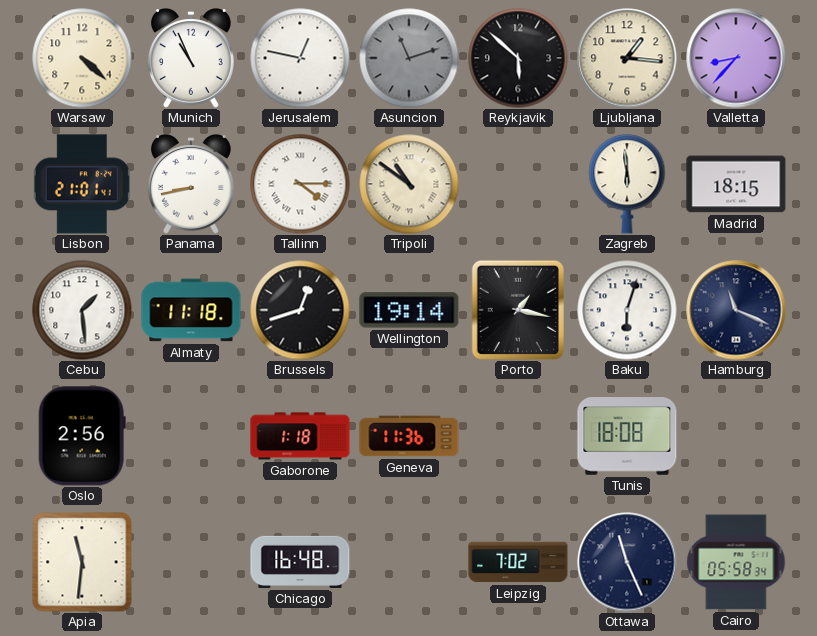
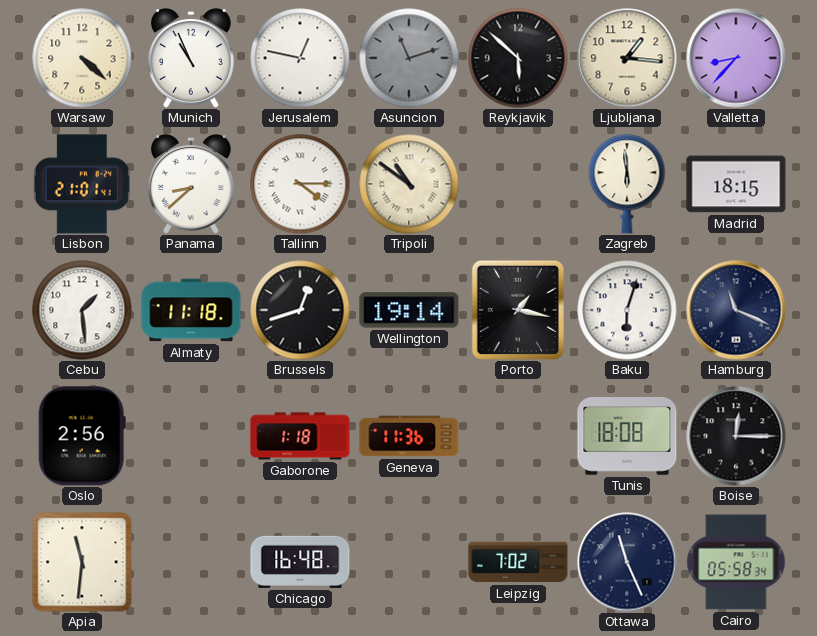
Panama: 8:43 -> 8:38 (191, 184)
Boise: none -> 12:15 (736, 436)
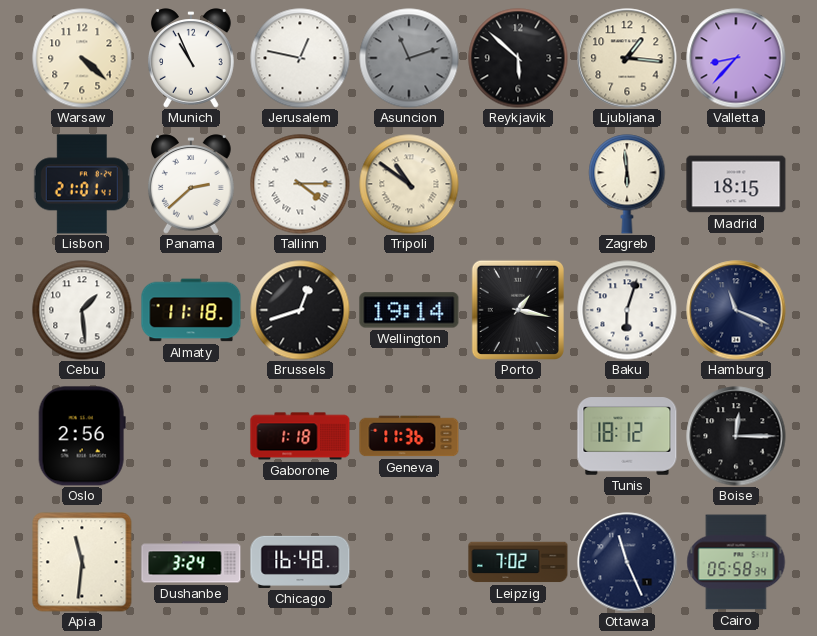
Panama: 8:38 -> 2:38 (191, 184)
Tunis: 18:08 -> 18:12 (627, 436)
Dushanbe: none -> 3:24 (191, 562)
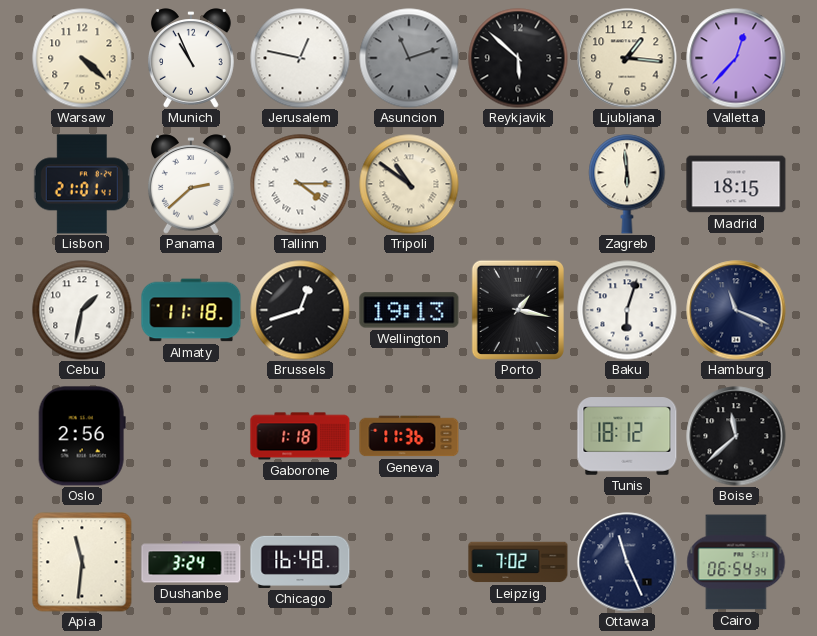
Valletta: 8:37 -> 12:37 (736, 58)
Cebu: 1:29 -> 1:32 (82, 310)
Wellington: 19:14 -> 19:13 (409, 310)
Boise: 12:15 -> 11:38 (736, 436)
Cairo: 05:58 -> 06:54 (736, 562)
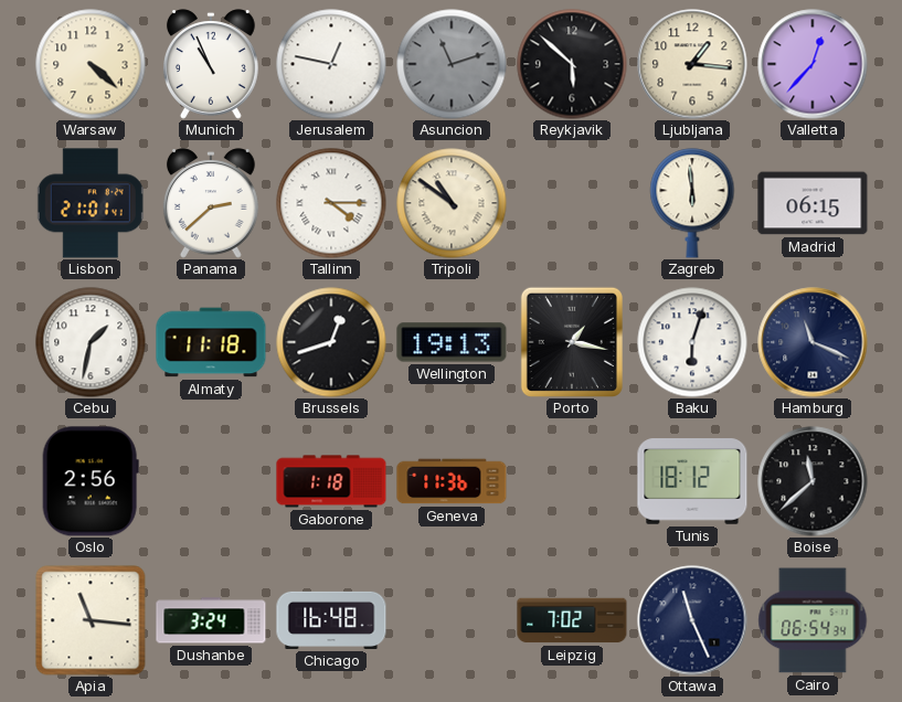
Madrid: 18:15 -> 06:15 (813, 203)
Apia: 11:31 -> 11:16 (91, 620)
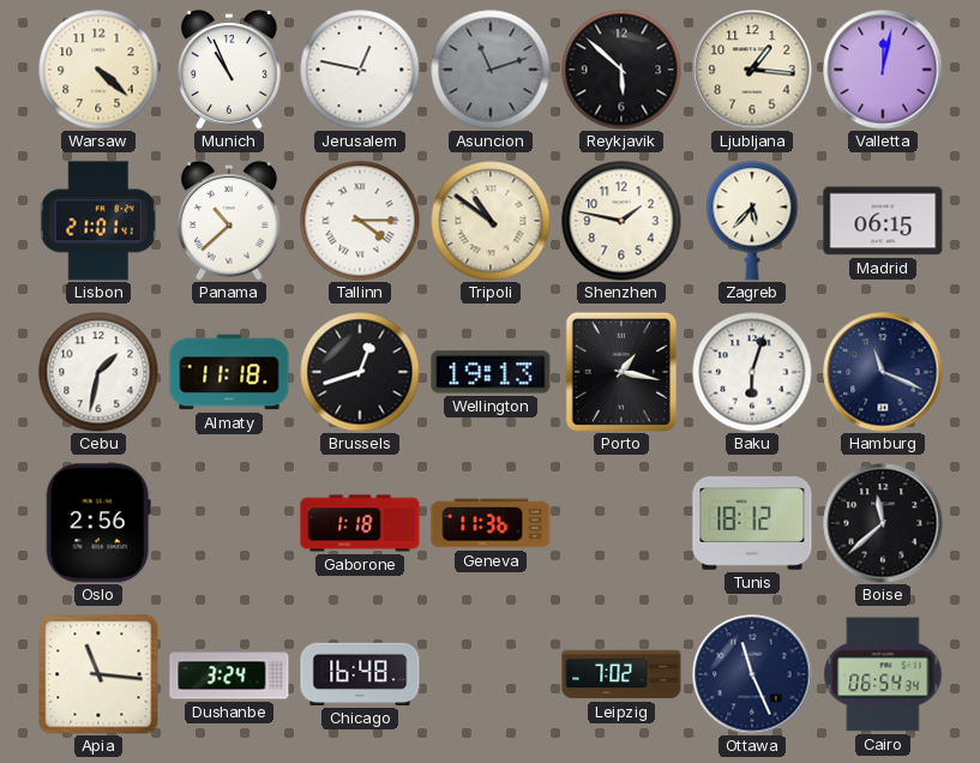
Valletta: 12:37 -> 12:02 (883, 70)
Panama: 2:38 -> 10:38 (229, 221)
Shenzhen: none -> 1:47 (621, 221)
Zagreb: 5:59 -> 5:37 (752, 221)
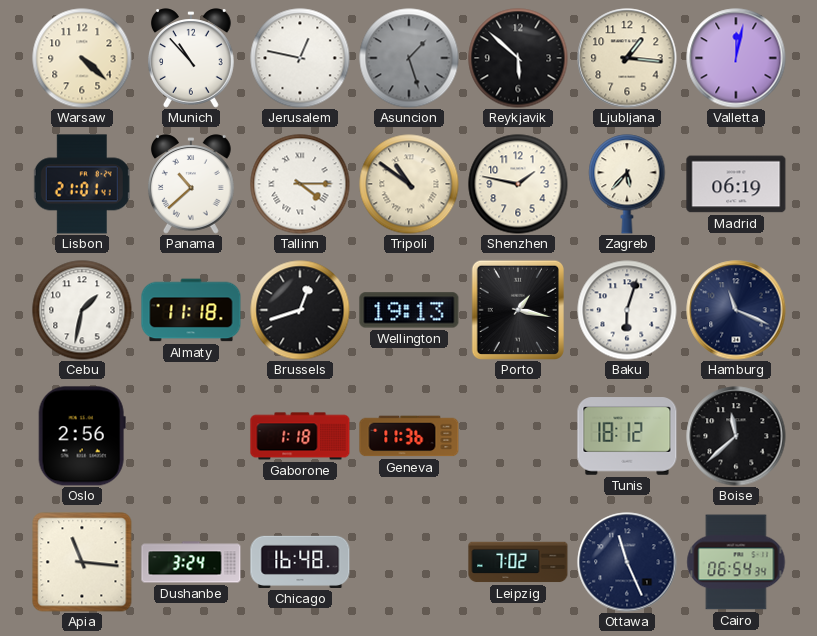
Munich: 10:56 -> 10:53 (191, 58)
Asuncion: 11:12 -> 1:27 (409, 58)
Madrid: 06:15 -> 06:19 (736, 184)
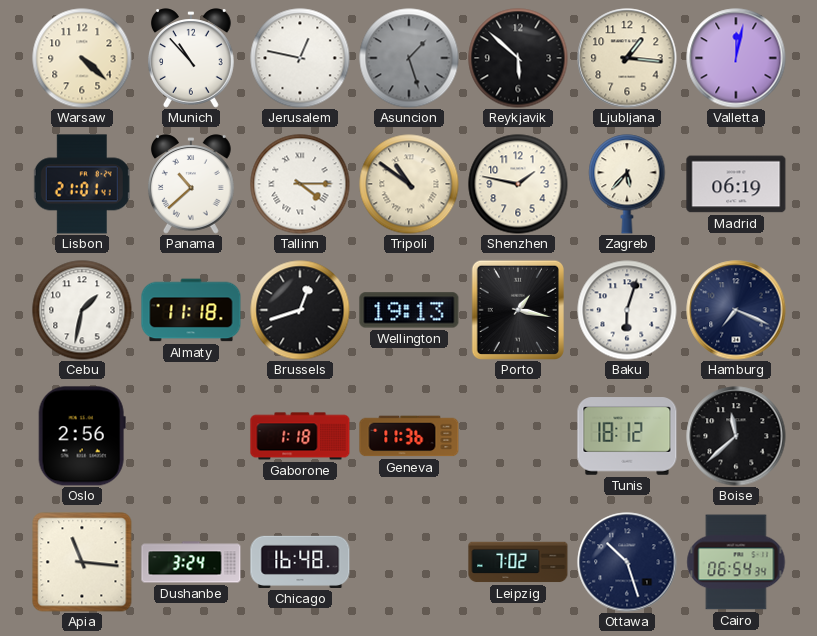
Hamburg: 11:19 -> 7:19 (736, 310)
Ottawa: 11:26 -> 10:27 (627, 562)
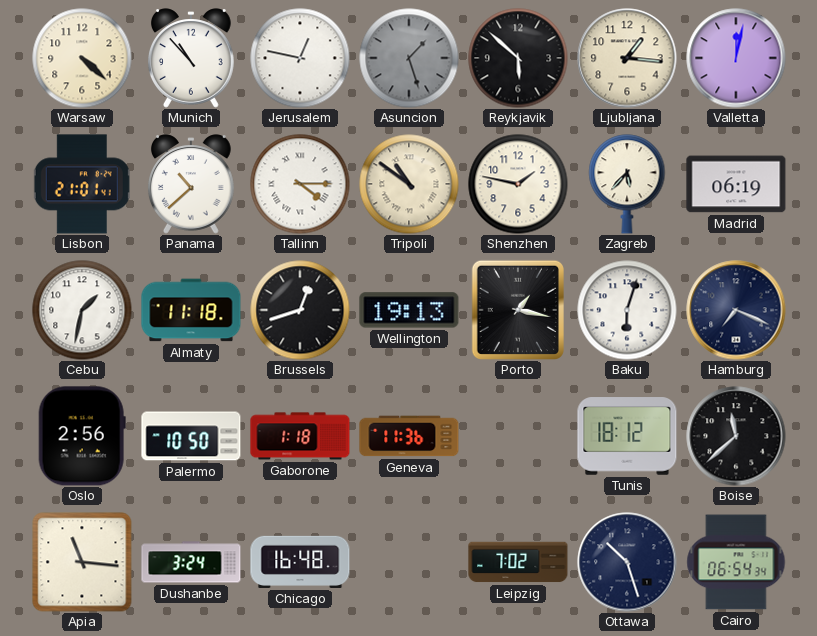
Palermo: none -> 10:50 (191, 436)
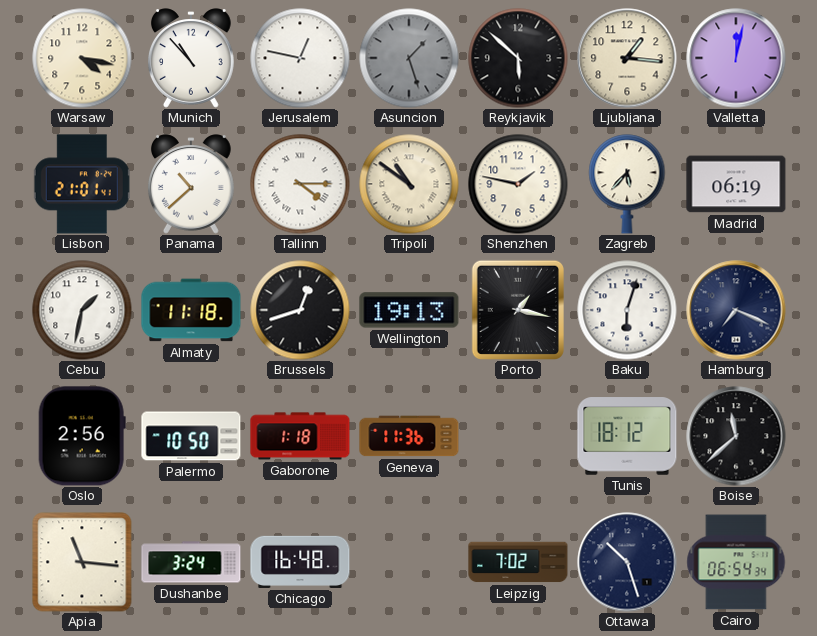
Warsaw: 4:22 -> 4:17 (82, 58)
